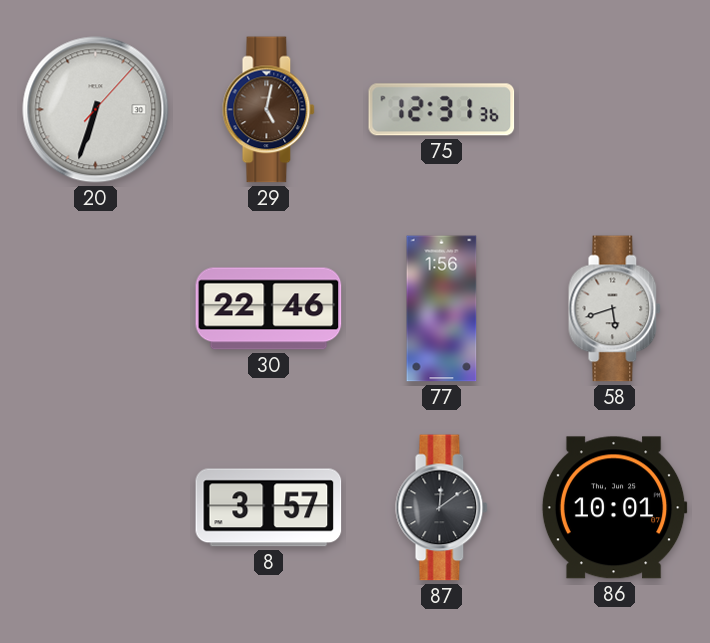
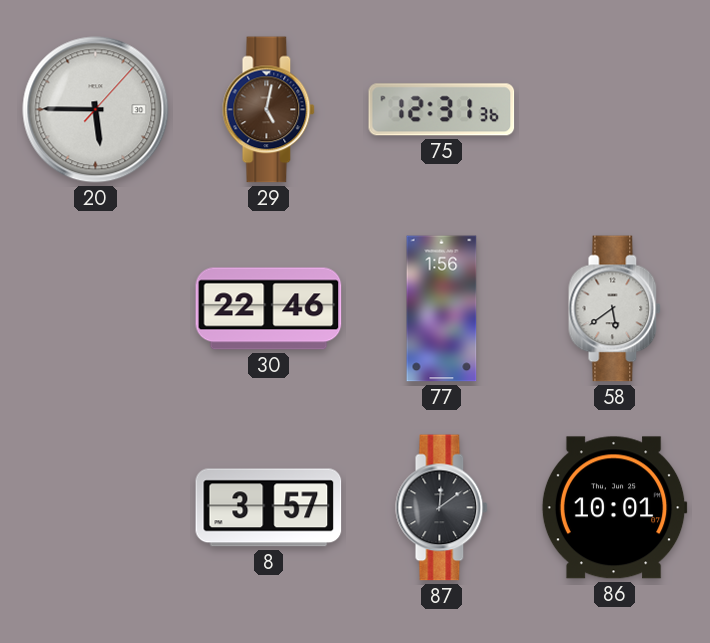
20: 6:33 -> 5:45 (96, 110)
58: 5:42 -> 5:39 (615, 309)
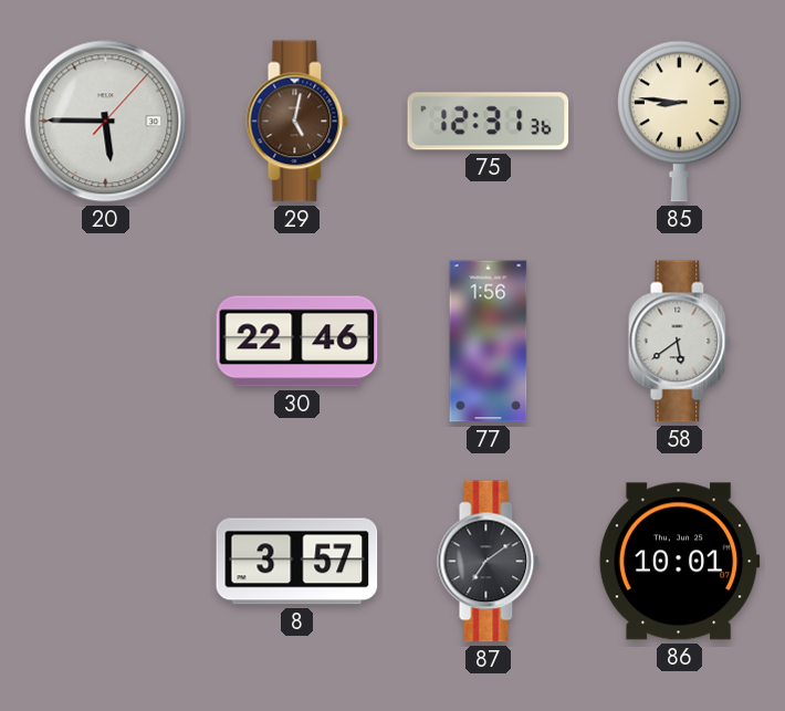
85: none -> 8:46 (679, 122)
87: 12:09 -> 7:09 (489, 562)
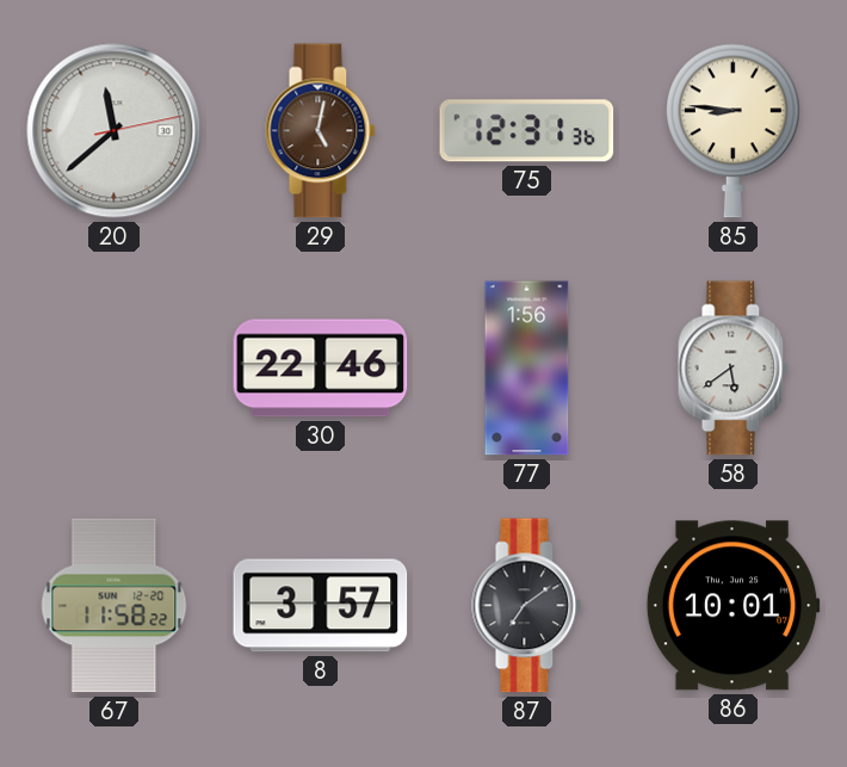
20: 5:45 -> 11:38 (115, 131)
67: none -> 11:58 (115, 606)
